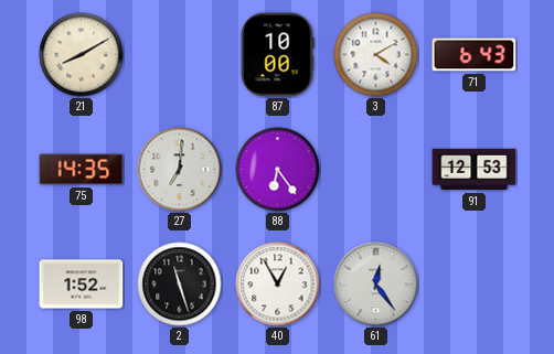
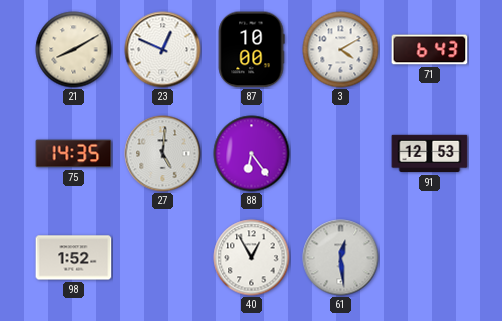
23: none -> 12:49 (163, 50)
27: 7:01 -> 5:01 (163, 154)
2: 11:27 -> none (180, 285)
61: 12:24 -> 12:29 (341, 258)
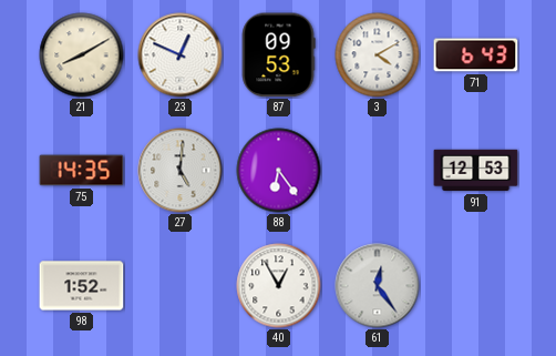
87: 10:00 -> 09:53 (278, 55)
61: 12:29 -> 12:24 (378, 286)
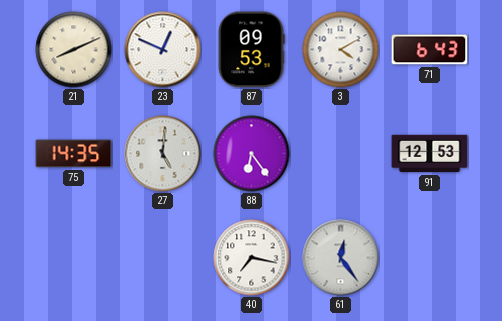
21: 8:10 -> 8:11 (74, 50)
98: 1:52 -> none (82, 286)
40: 12:55 -> 7:17 (252, 258)
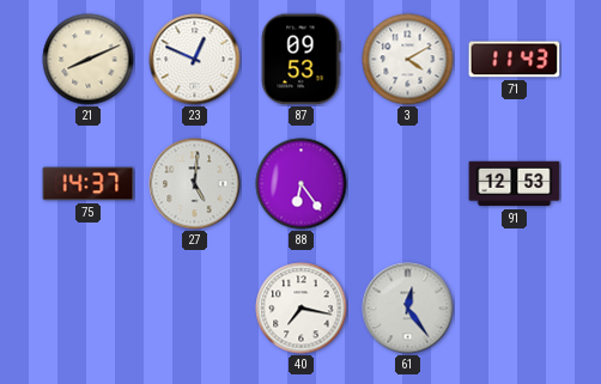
71: 6:43 -> 11:43 (515, 60)
75: 14:35 -> 14:37 (89, 184)
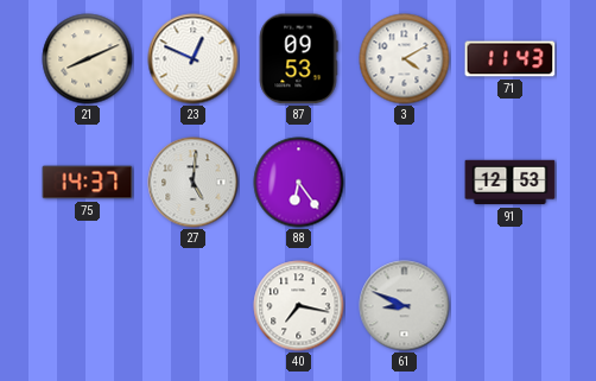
61: 12:24 -> 8:49 (405, 306)
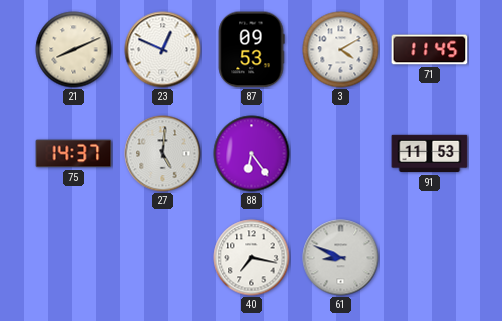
71: 11:43 -> 11:45 (430, 50)
91: 12:53 -> 11:53 (430, 154)
